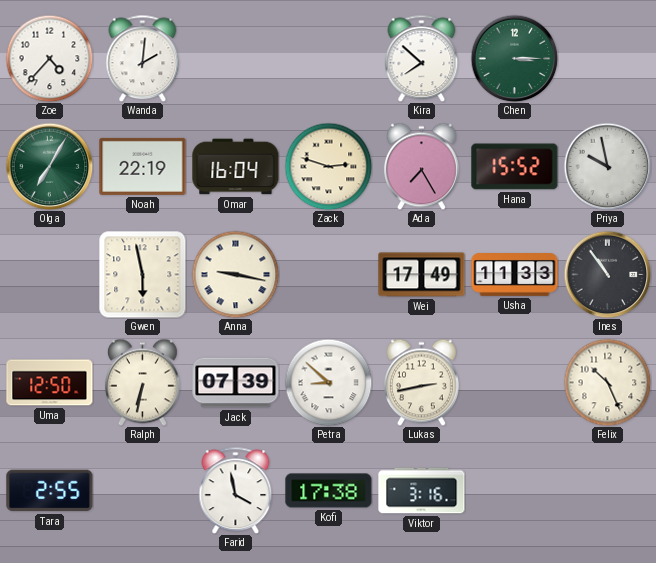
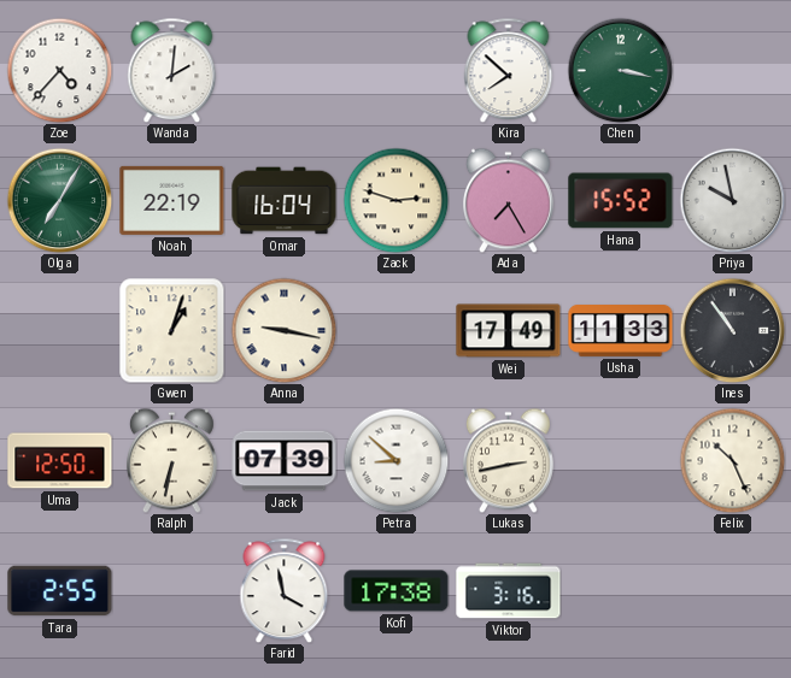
Chen: 3:15 -> 3:17 (620, 70)
Gwen: 5:58 -> 1:03 (172, 331)
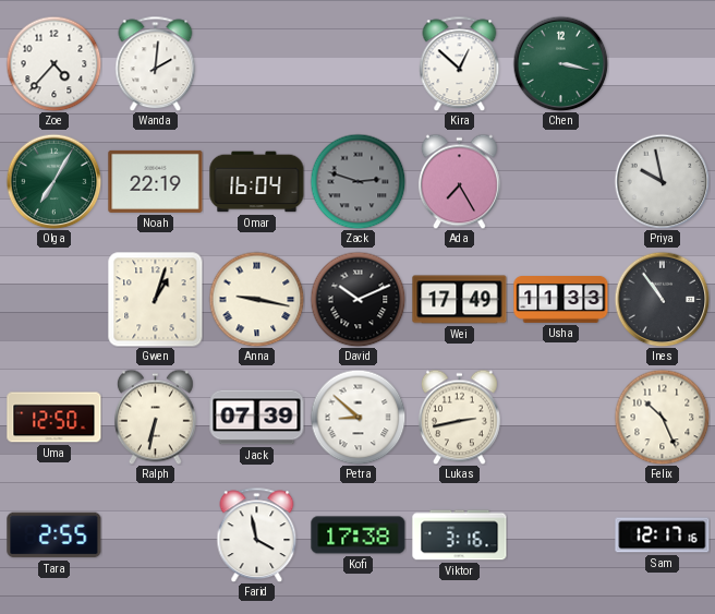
Kira: 7:52 -> 12:52 (460, 63)
Zack dial: cream -> grey (357, 181)
Hana: 15:52 -> none (621, 201)
David: none -> 10:11 (357, 299)
Sam: none -> 12:17 (663, 535)
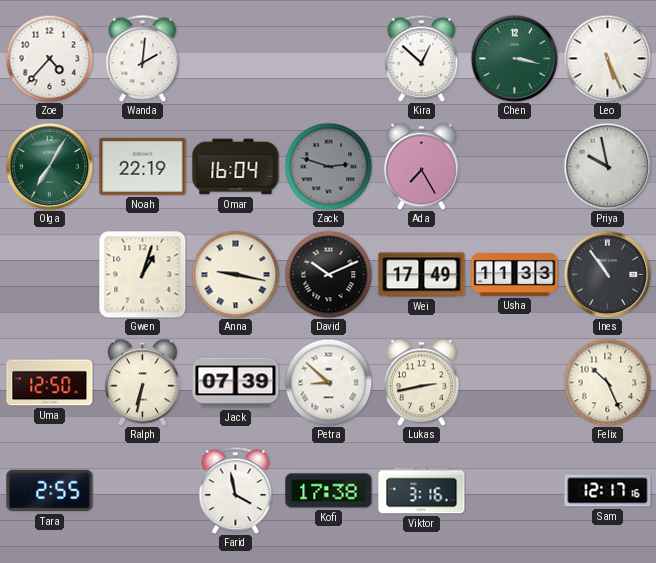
Leo: none -> 5:26 (607, 58)
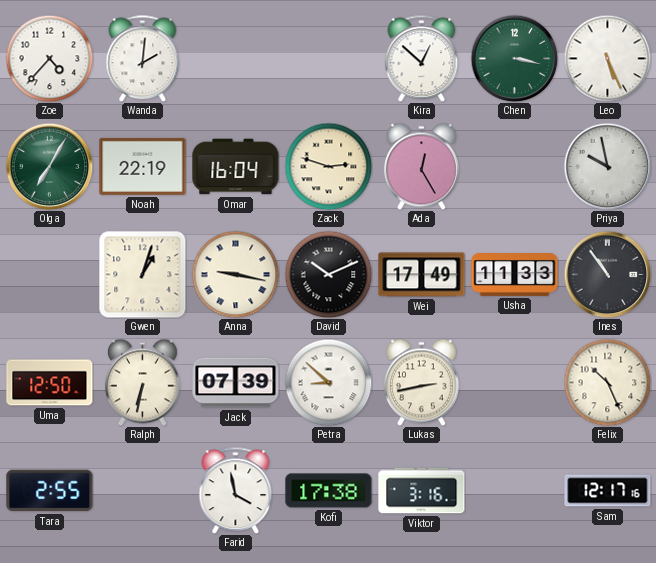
Zack dial: grey -> cream (328, 166)
Ada: 7:25 -> 12:25 (421, 166)
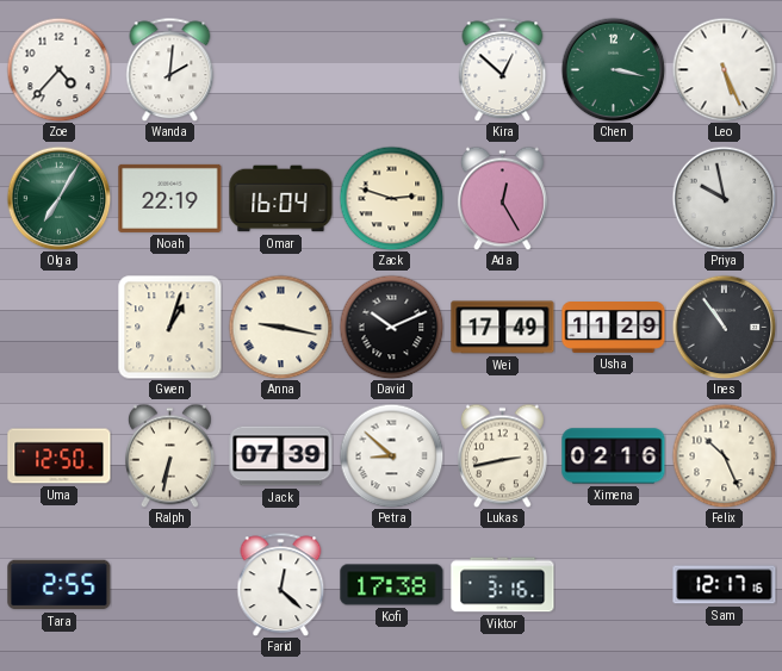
Usha: 11:33 -> 11:29 (614, 328)
Ximena: none -> 02:16 (614, 456)
Farid: 3:58 -> 12:22 (281, 584)
